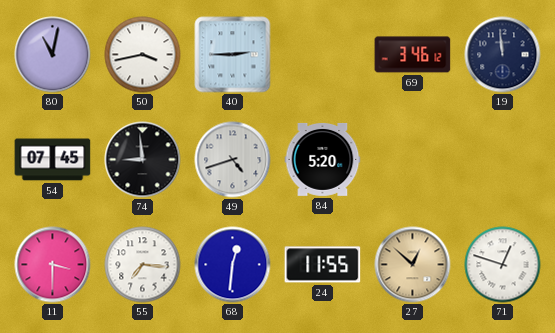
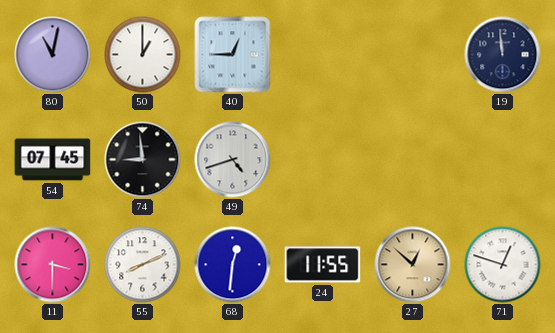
50: 3:43 -> 1:00 (143, 55)
40: 2:45 -> 12:45 (233, 55)
69: 3:46 -> none (413, 55)
84: 5:20 -> none (323, 159)
55: 7:16 -> 8:11 (143, 265)
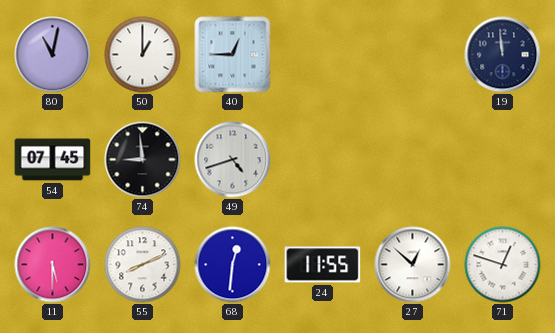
11: 3:30 -> 5:30 (53, 265)
27 dial: champagne -> white (413, 265)
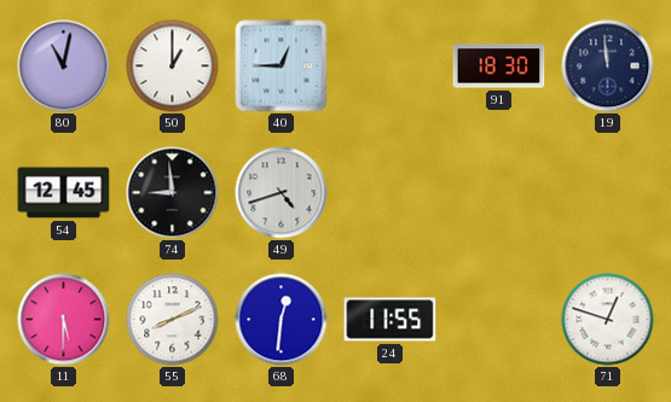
91: none -> 18:30 (499, 66)
54: 07:45 -> 12:45 (64, 193)
27: 12:52 -> none (413, 265)
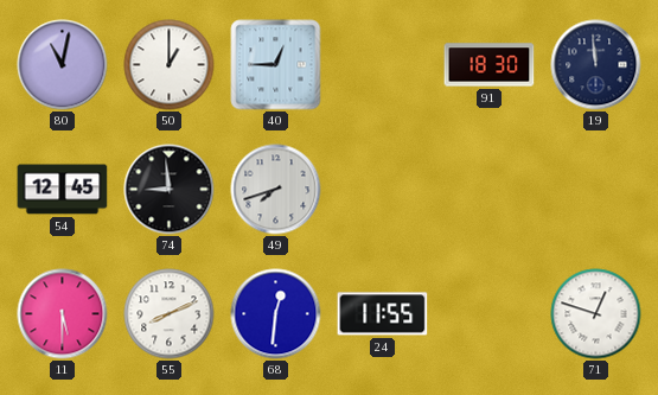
49: 4:42 -> 7:42 (276, 190)
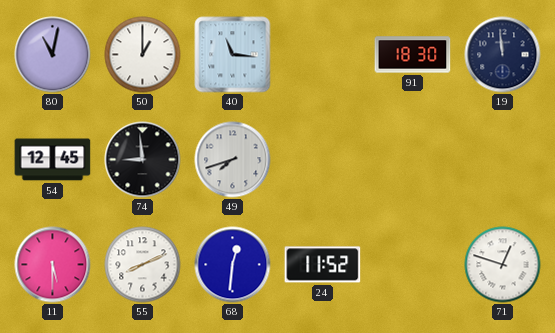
40: 12:45 -> 11:16 (233, 55)
24: 11:55 -> 11:52 (323, 265)
